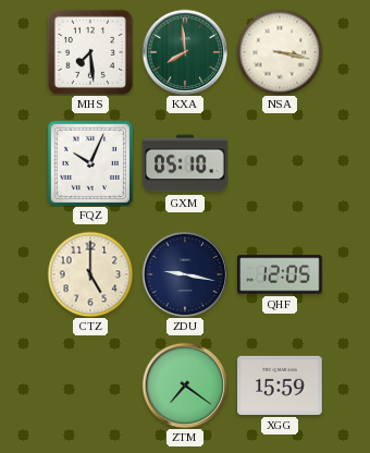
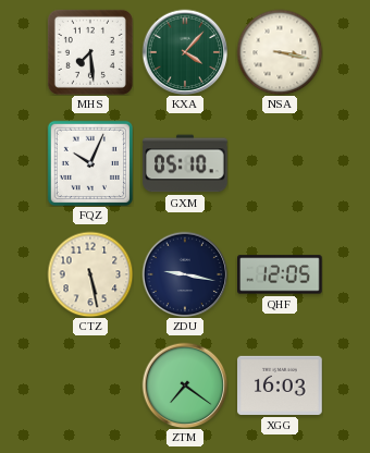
KXA: 7:59 -> 4:07 (185, 52)
CTZ: 5:00 -> 5:28 (90, 274)
XGG: 15:59 -> 16:03 (280, 385)
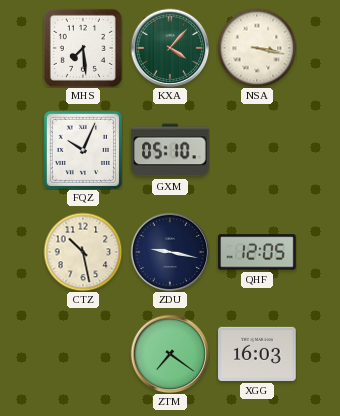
CTZ: 5:28 -> 10:28 (83, 252)
